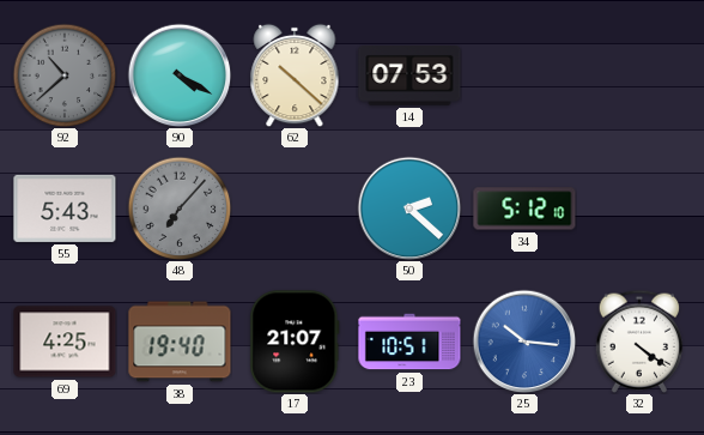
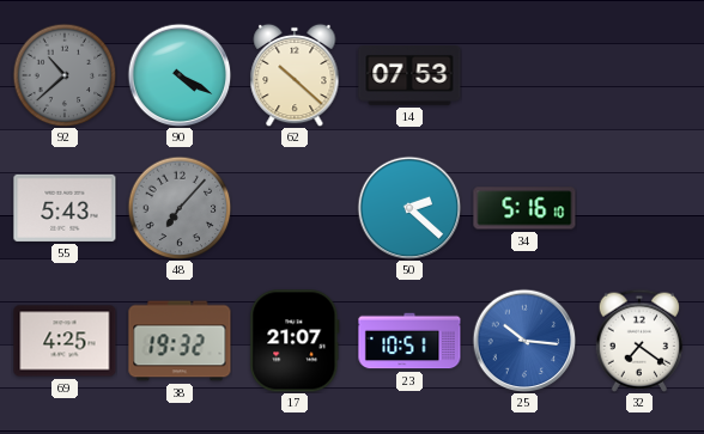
34: 5:12 -> 5:16 (524, 208)
38: 19:40 -> 19:32 (180, 341)
32: 4:21 -> 7:21 (639, 341)
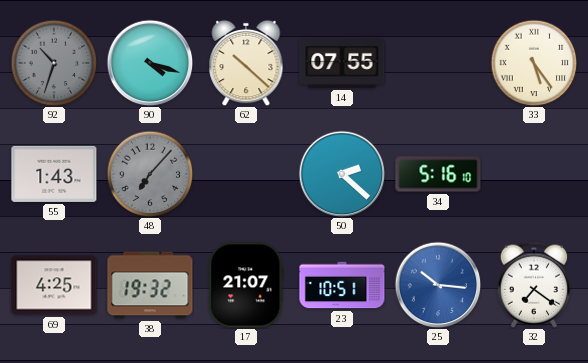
92: 10:38 -> 10:33 (54, 63)
90: 4:20 -> 4:18 (150, 63)
14: 07:53 -> 07:55 (342, 64)
33: none -> 5:24 (534, 63)
55: 5:43 -> 1:43 (54, 174)
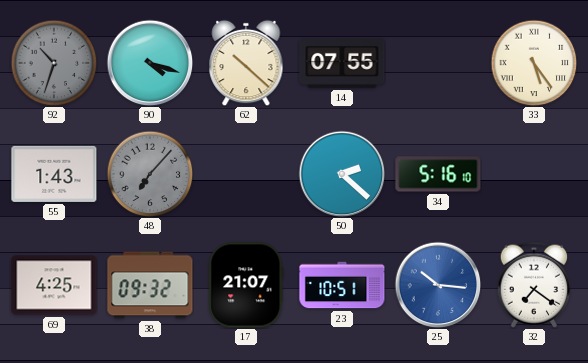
38: 19:32 -> 09:32 (150, 285)
